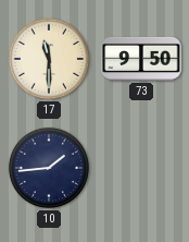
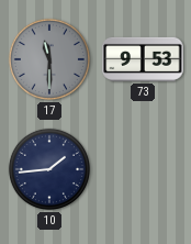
17 dial: cream -> grey (49, 59)
73: 9:50 -> 9:53 (143, 59)
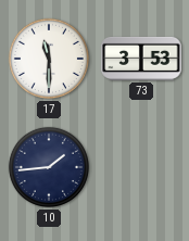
17 dial: grey -> white (49, 59)
73: 9:53 -> 3:53 (141, 59)
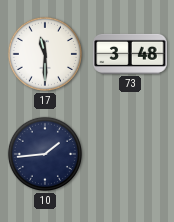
73: 3:53 -> 3:48 (130, 54)
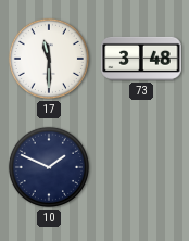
10: 1:44 -> 1:49 (49, 167)
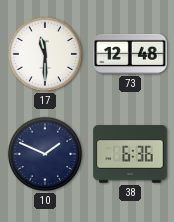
73: 3:48 -> 12:48 (130, 54)
38: none -> 6:36 (130, 154)
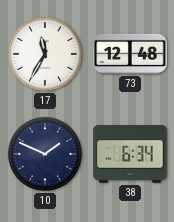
17: 11:30 -> 11:35 (45, 54)
38: 6:36 -> 6:34 (130, 154)
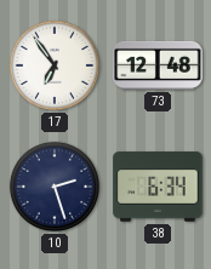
17: 11:35 -> 6:54 (55, 65)
10: 1:49 -> 2:27 (55, 187)
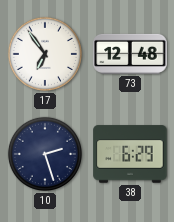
38: 6:34 -> 6:29 (130, 154)
